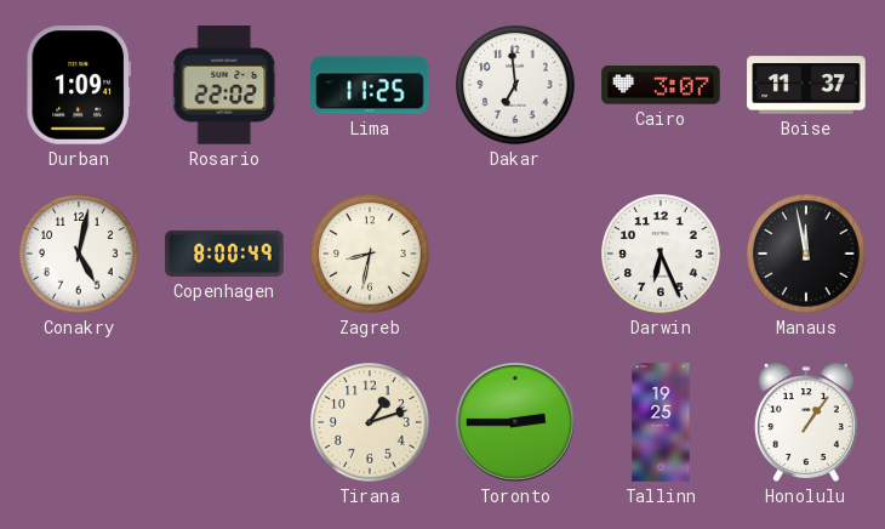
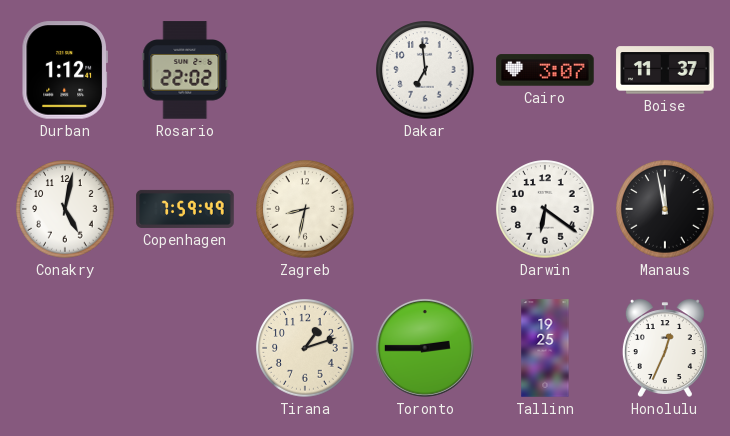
Durban: 1:09 -> 1:12 (64, 70)
Lima: 11:25 -> none (370, 85)
Copenhagen: 8:00 -> 7:59 (185, 209)
Darwin: 6:26 -> 6:21 (545, 209)
Honolulu: 1:06 -> 12:34 (665, 348)
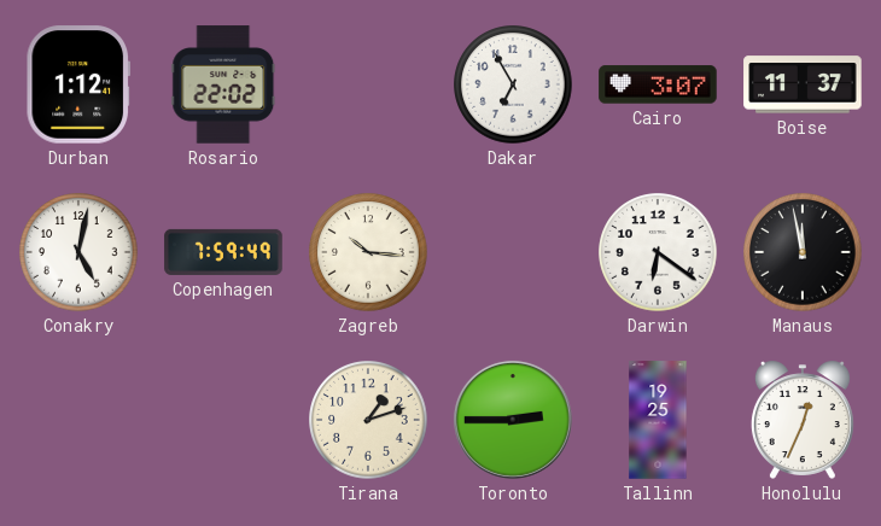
Dakar: 6:59 -> 6:55 (513, 84)
Zagreb: 8:32 -> 10:16 (368, 252)
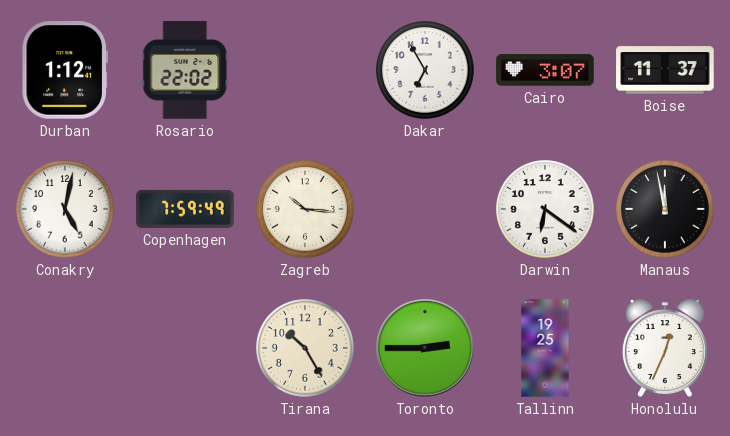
Tirana: 1:12 -> 10:25 (305, 348)
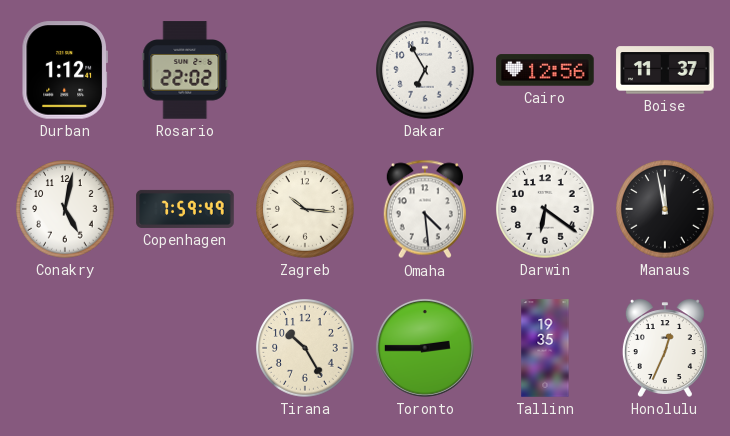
Cairo: 3:07 -> 12:56 (545, 70)
Omaha: none -> 4:29 (424, 209)
Tallinn: 19:25 -> 19:35 (545, 348)
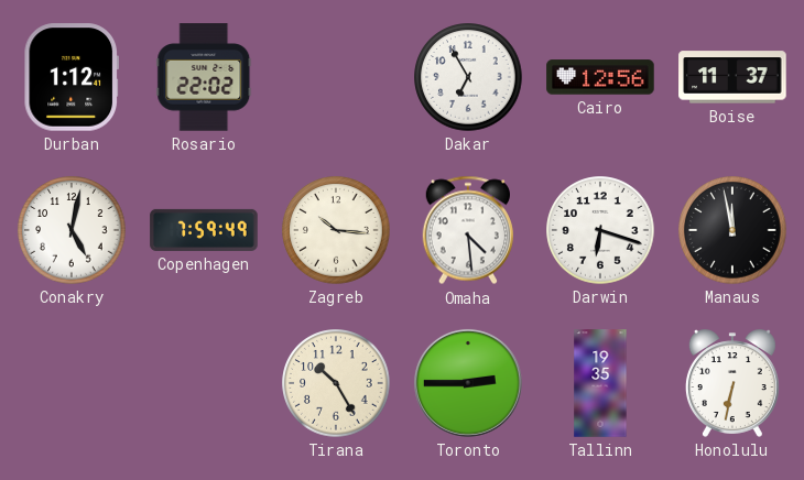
Darwin: 6:21 -> 6:18 (600, 230)
Honolulu: 12:34 -> 6:32 (732, 383)
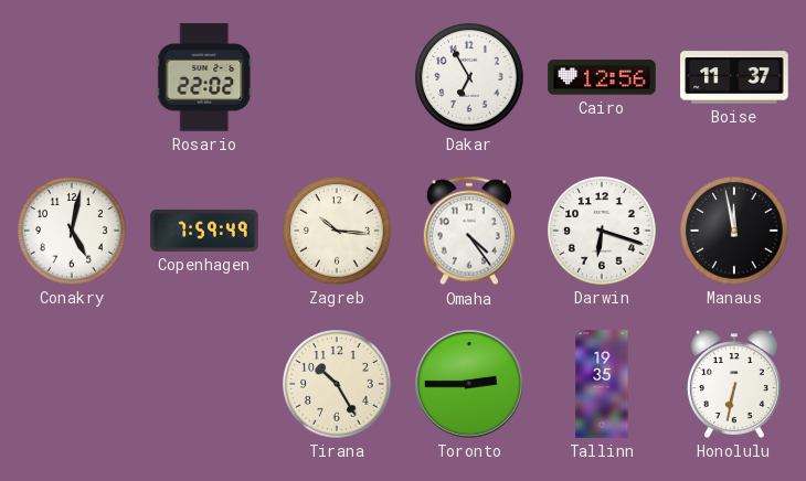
Durban: 1:12 -> none (70, 77)
Omaha: 4:29 -> 4:24 (468, 231)
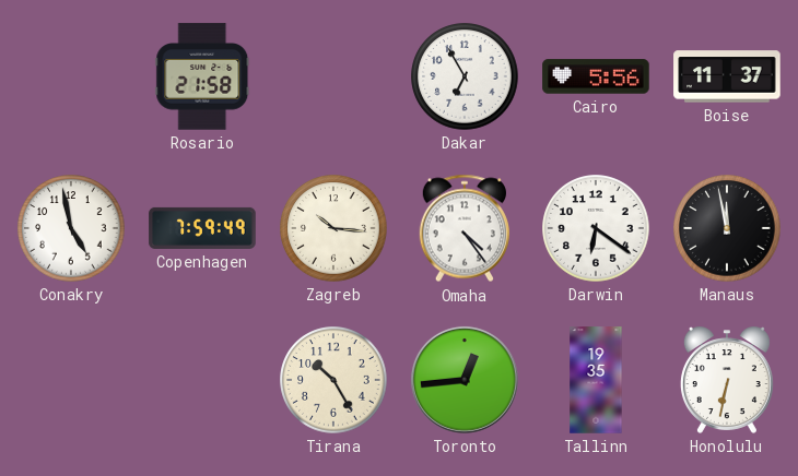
Rosario: 22:02 -> 21:58 (202, 76)
Cairo: 12:56 -> 5:56 (596, 76)
Conakry: 5:02 -> 4:58 (71, 228)
Darwin: 6:18 -> 6:21 (596, 228)
Toronto: 2:45 -> 12:44 (465, 380)
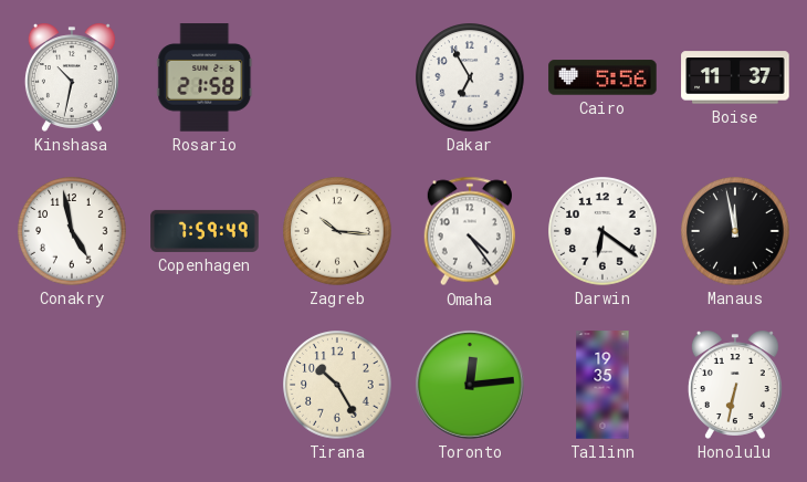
Kinshasa: none -> 10:32 (72, 77)
Toronto: 12:44 -> 12:14 (470, 385)
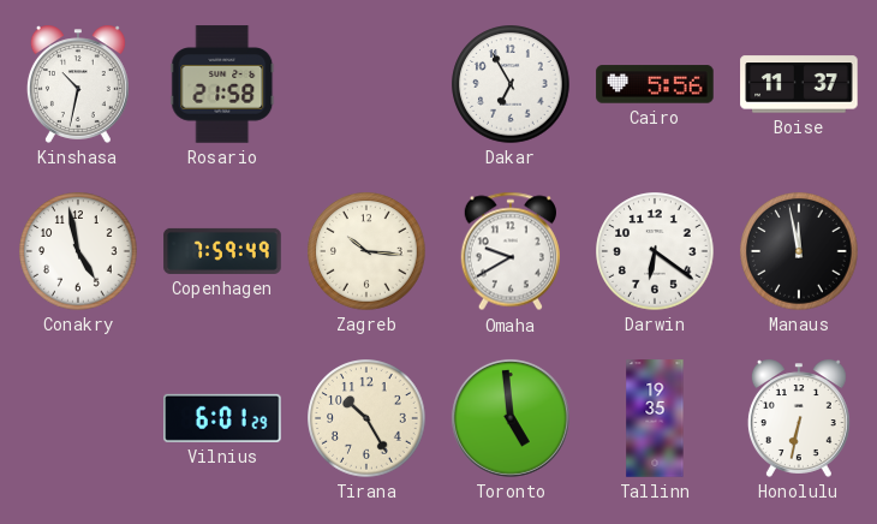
Omaha: 4:24 -> 9:40 (509, 251)
Vilnius: none -> 6:01 (222, 418)
Toronto: 12:14 -> 4:59 (511, 418)
